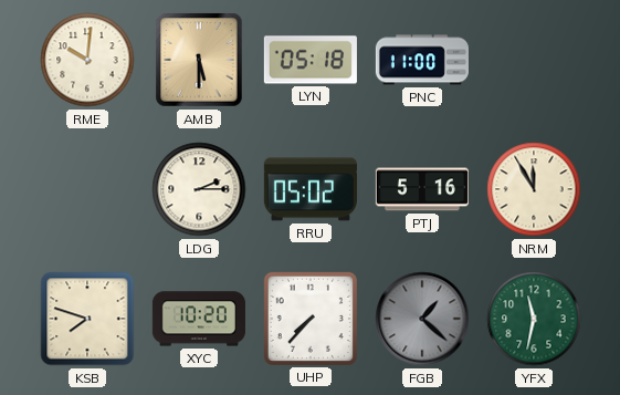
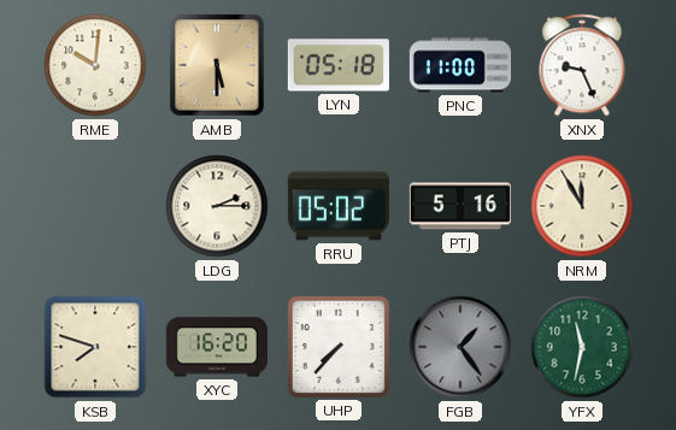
XNX: none -> 9:26 (582, 65)
XYC: 10:20 -> 16:20 (217, 347)
FGB: 1:22 -> 1:24 (460, 347)
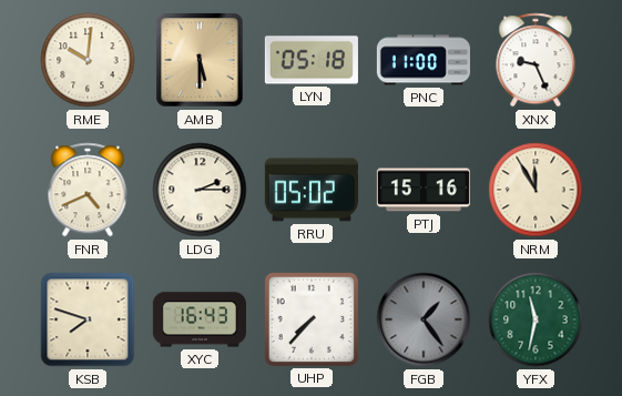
FNR: none -> 4:41 (88, 190)
PTJ: 5:16 -> 15:16 (424, 190)
XYC: 16:20 -> 16:43 (200, 319)
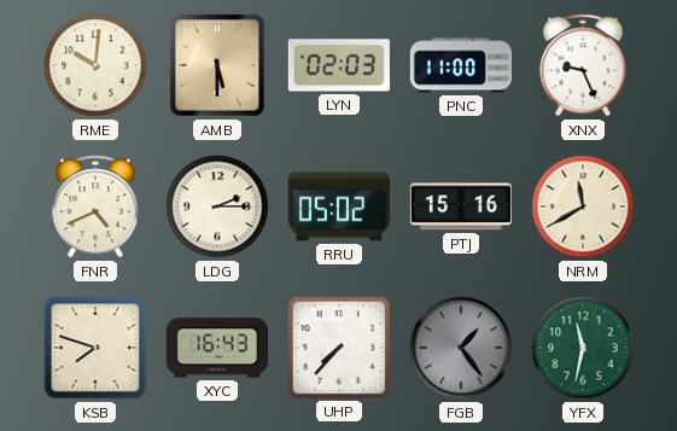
LYN: 05:18 -> 02:03 (339, 65)
NRM: 11:55 -> 11:40 (583, 206)
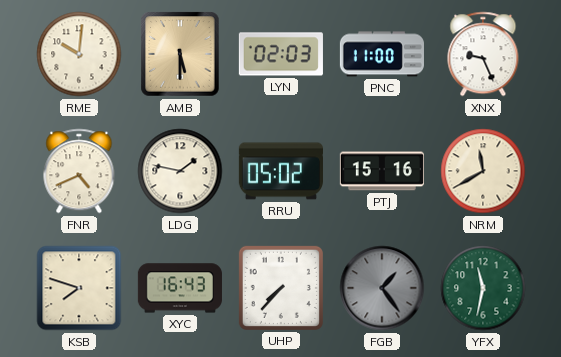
LDG: 2:15 -> 1:47 (180, 171)
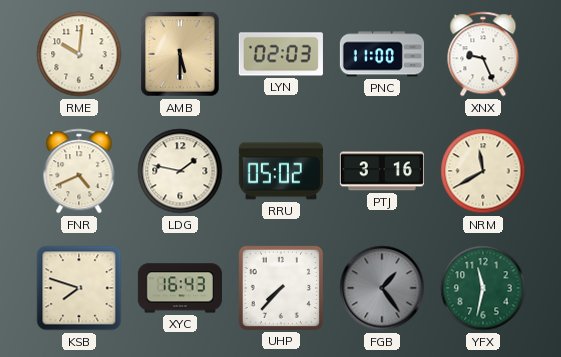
PTJ: 15:16 -> 3:16 (382, 171)
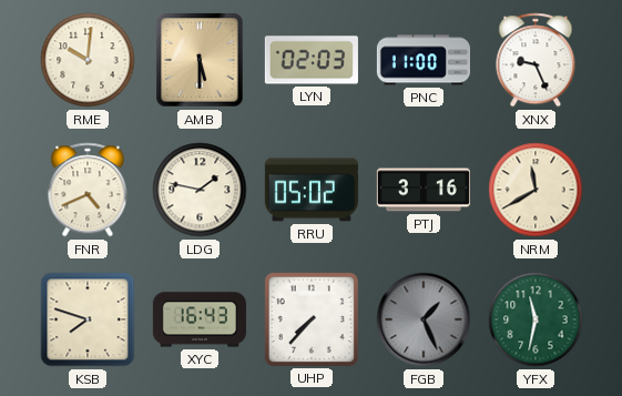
FGB: 1:24 -> 1:26 (424, 319)
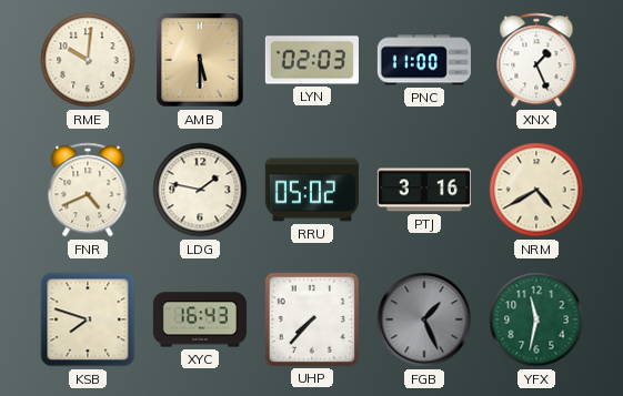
XNX: 9:26 -> 1:26 (536, 60)
NRM: 11:40 -> 4:40 (536, 190)
